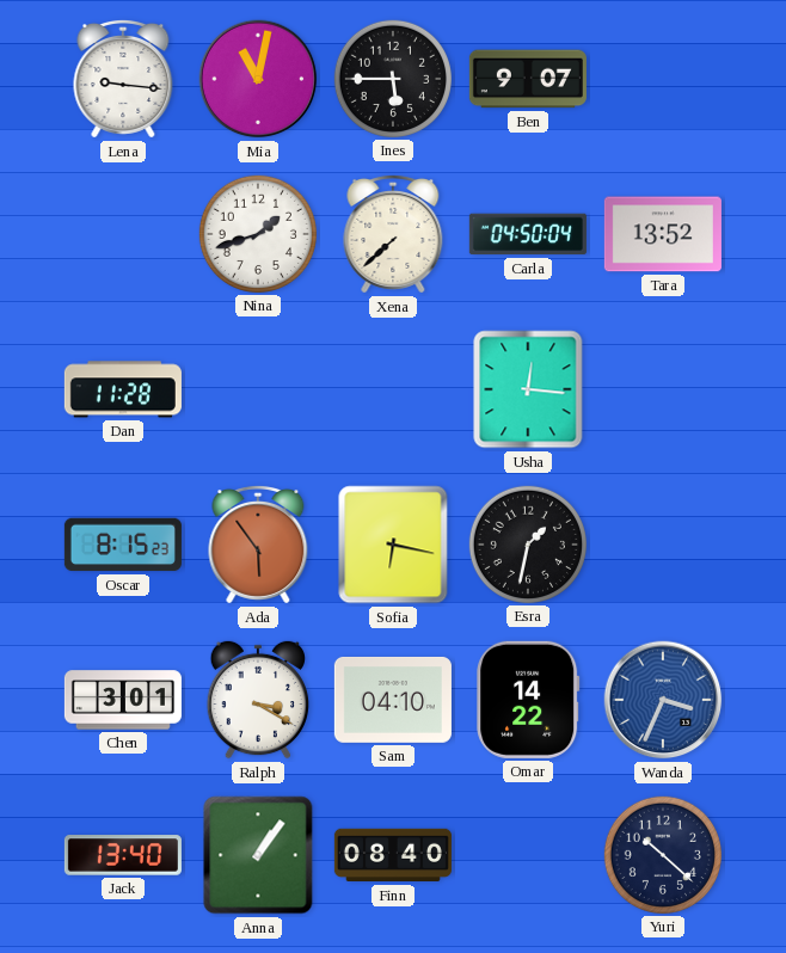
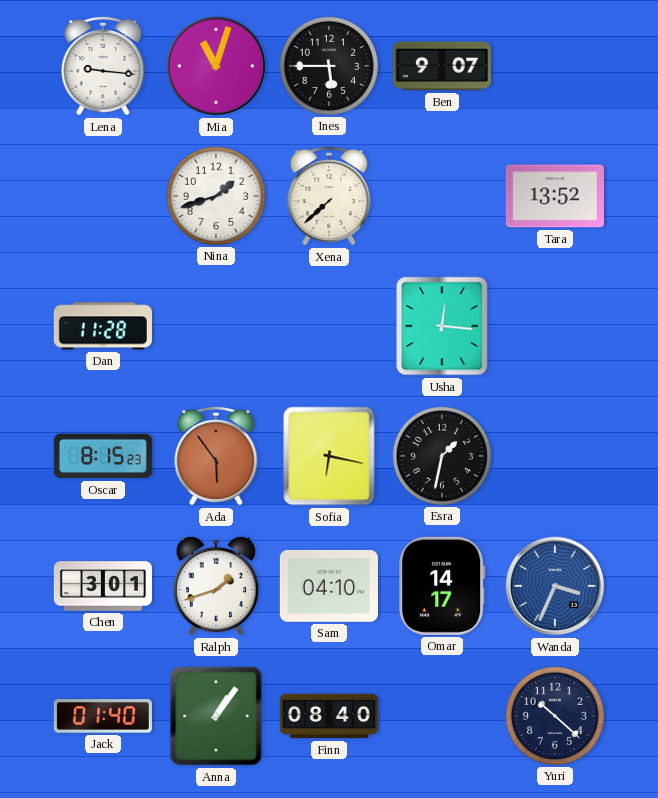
Mia: 11:02 -> 11:03 (216, 66)
Carla: 04:50 -> none (528, 234)
Ralph: 3:20 -> 1:42 (216, 586)
Omar: 14:22 -> 14:17 (442, 586)
Jack: 13:40 -> 01:40 (103, 716)
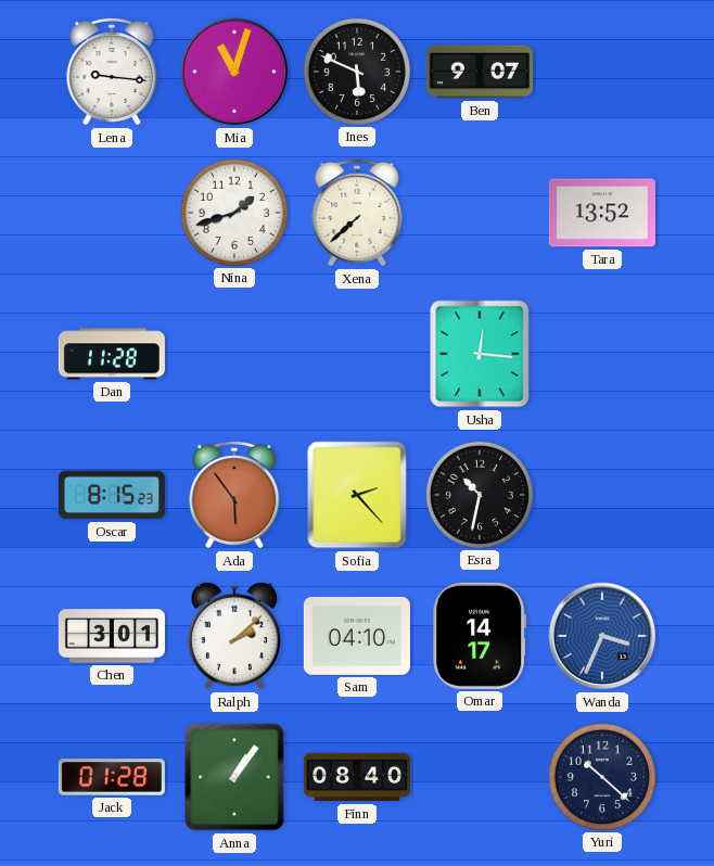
Ines: 5:45 -> 5:49 (357, 72)
Sofia: 6:17 -> 2:23 (357, 495)
Esra: 1:32 -> 10:32 (480, 495)
Ralph: 1:42 -> 2:08 (234, 636)
Jack: 01:40 -> 01:28 (112, 777)
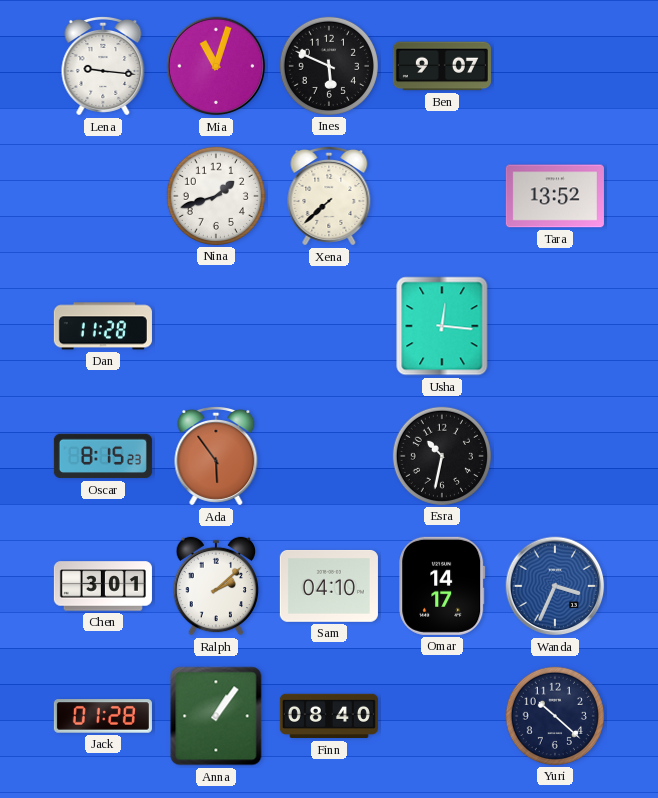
Sofia: 2:23 -> none (357, 495)
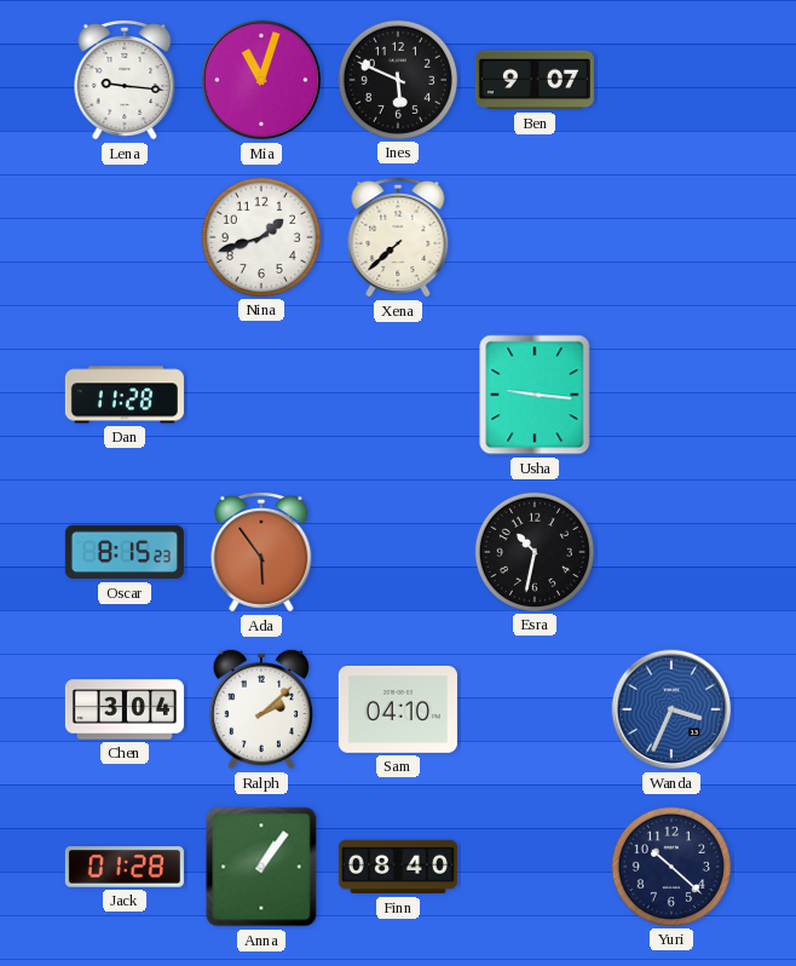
Tara: 13:52 -> none (555, 196)
Usha: 12:16 -> 9:16 (535, 395)
Chen: 3:01 -> 3:04 (125, 709)
Omar: 14:17 -> none (442, 586)
